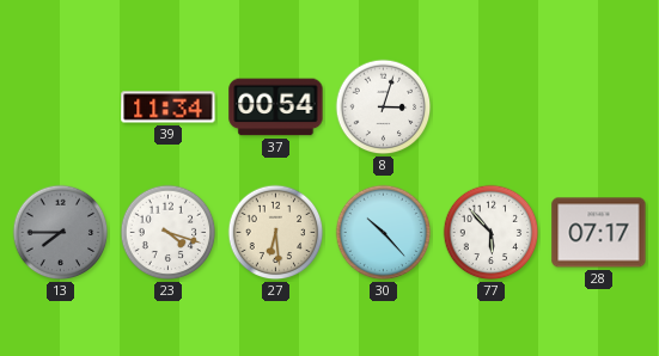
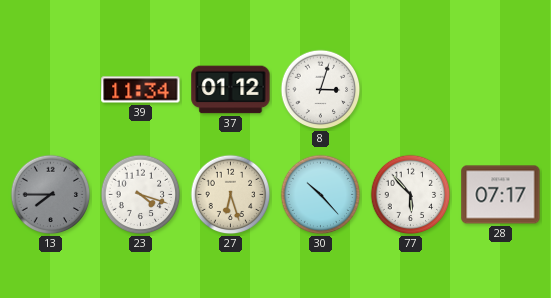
37: 00:54 -> 01:12 (231, 90)
27: 6:29 -> 6:27 (231, 195)
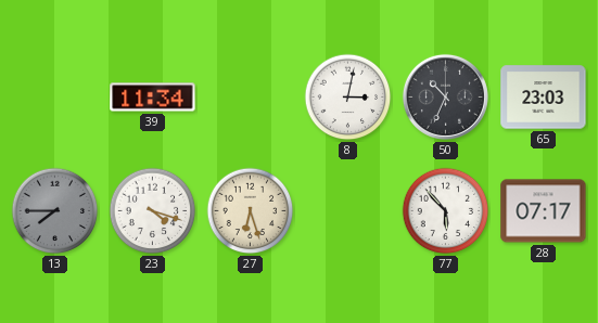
37: 01:12 -> none (231, 90)
8: 3:03 -> 3:02 (348, 98)
50: none -> 10:34 (445, 96)
65: none -> 23:03 (544, 98)
30: 10:23 -> none (321, 195)
